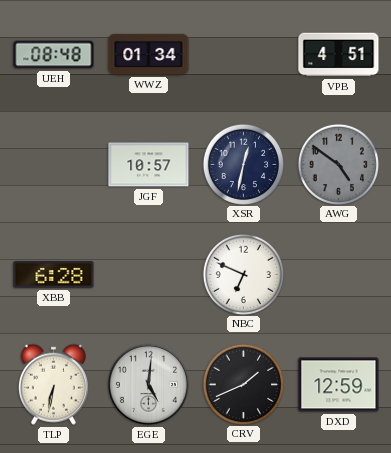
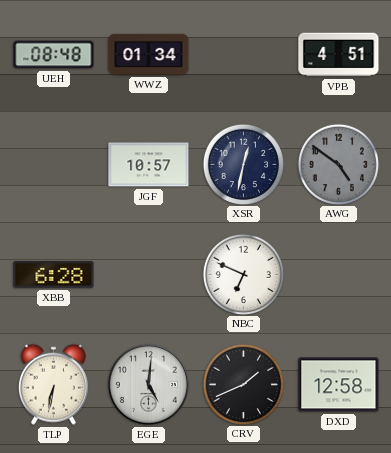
DXD: 12:59 -> 12:58 (339, 385)
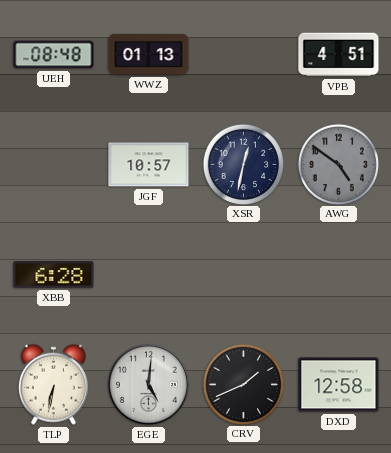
WWZ: 01:34 -> 01:13 (149, 54)
NBC: 6:49 -> none (243, 274)
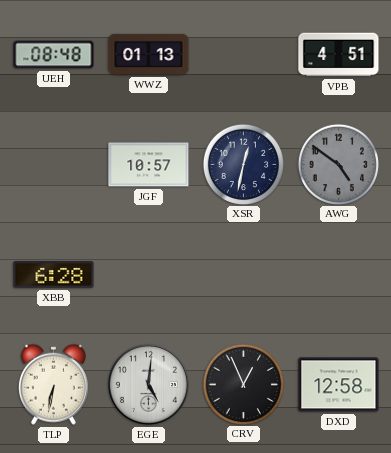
CRV: 1:41 -> 12:56 (243, 384)
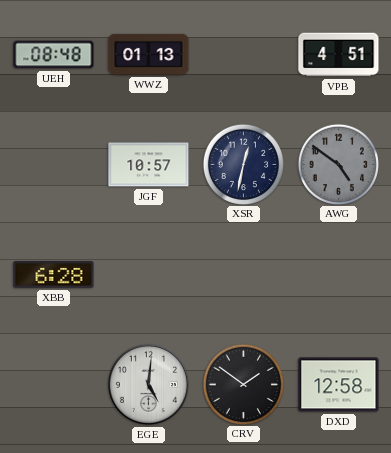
TLP: 6:32 -> none (53, 384)
CRV: 12:56 -> 1:51 (243, 384)
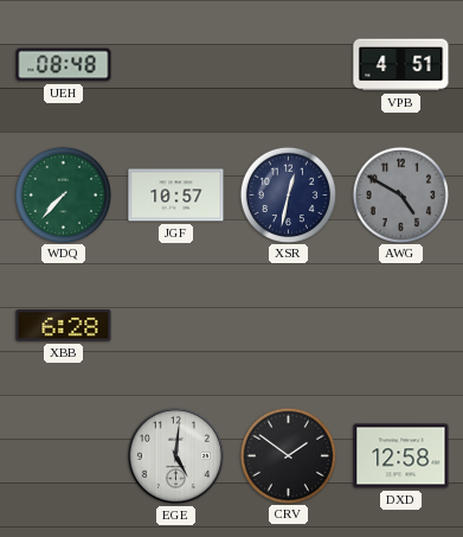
WWZ: 01:13 -> none (149, 54)
WDQ: none -> 7:37 (63, 194)
AWG: 4:51 -> 4:50 (400, 194)
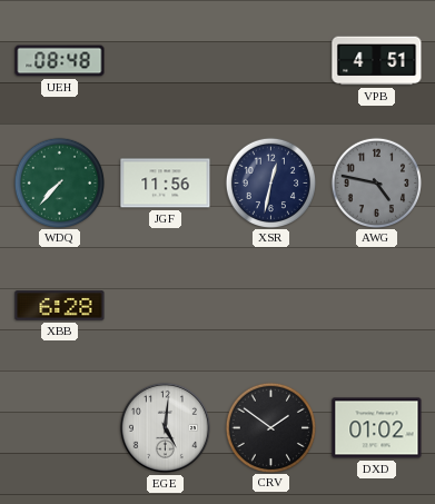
JGF: 10:57 -> 11:56 (166, 184)
AWG: 4:50 -> 4:47 (376, 182)
DXD: 12:58 -> 01:02 (377, 428)
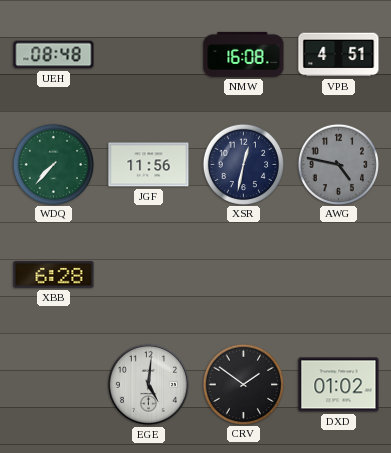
NMW: none -> 16:08 (244, 54)
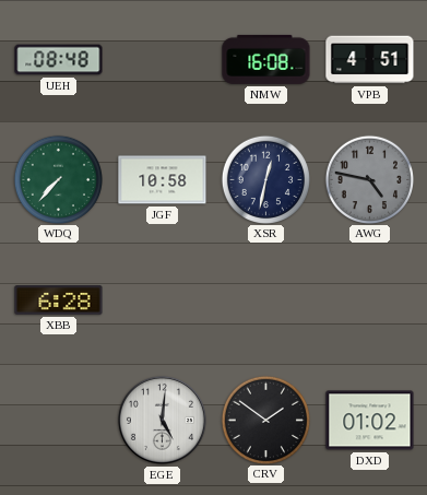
JGF: 11:56 -> 10:58 (163, 180)
